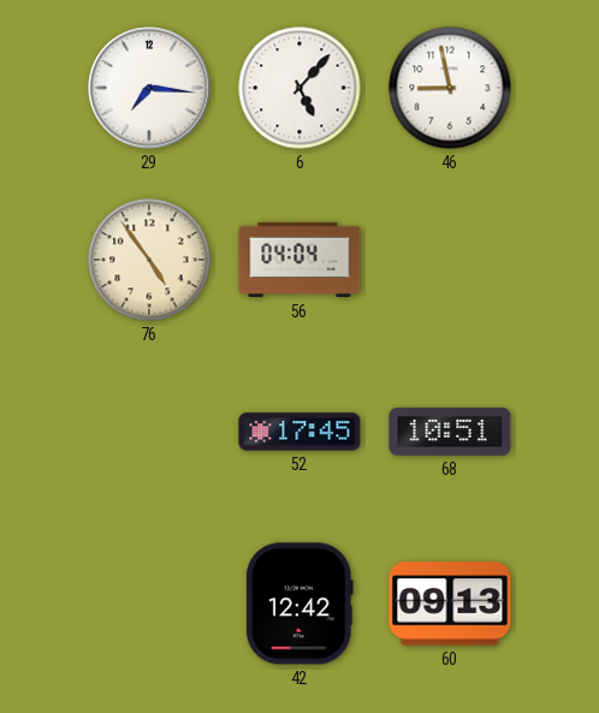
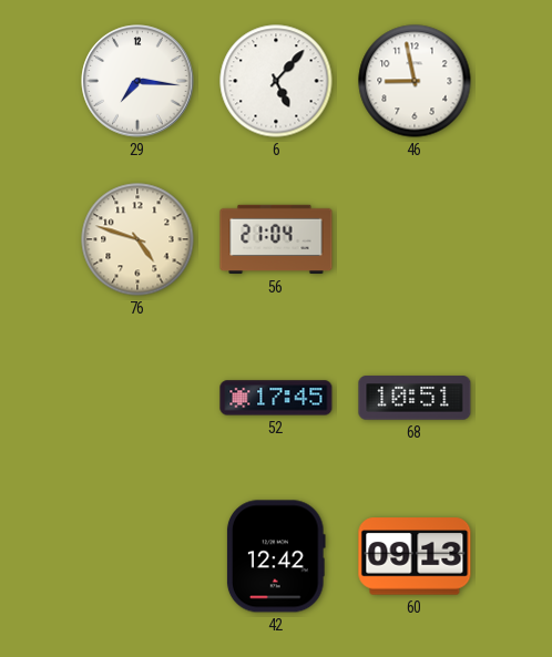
76: 4:54 -> 4:48 (137, 239)
56: 04:04 -> 21:04 (276, 239)
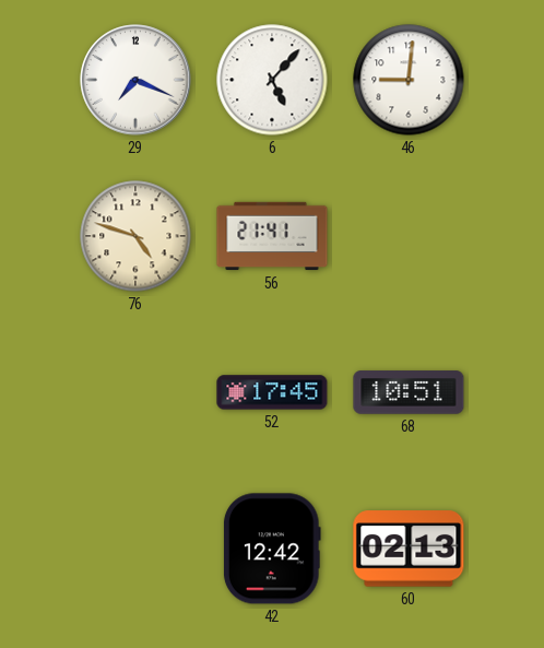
29: 7:16 -> 7:19 (135, 80)
46: 8:58 -> 9:01 (409, 80)
56: 21:04 -> 21:41 (272, 236)
60: 09:13 -> 02:13 (409, 549)
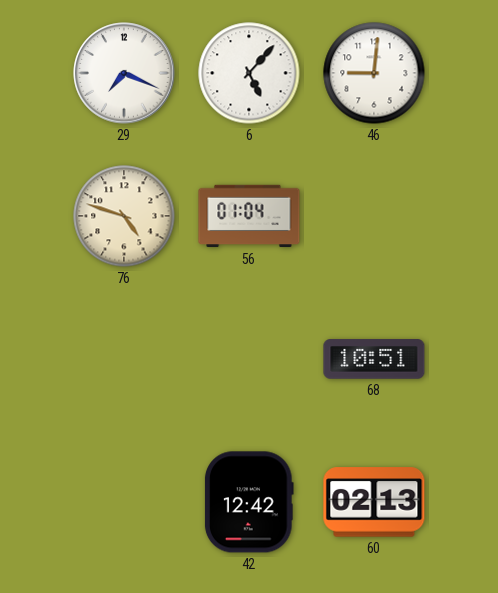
56: 21:41 -> 01:04 (249, 216)
52: 17:45 -> none (272, 392)
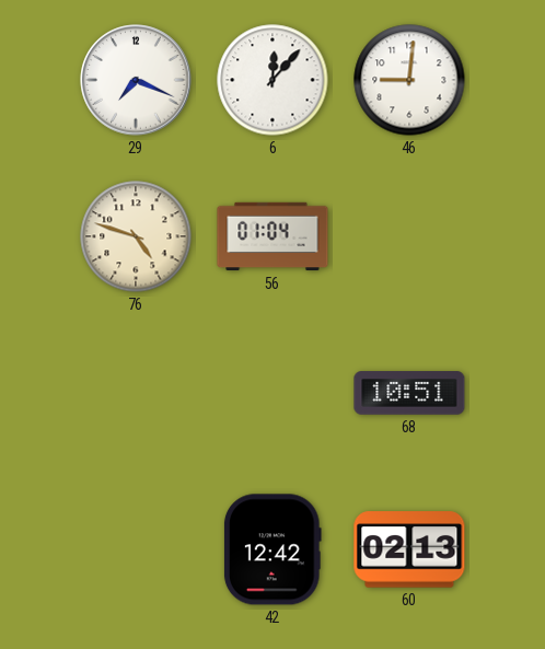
6: 5:07 -> 12:07 (272, 80)
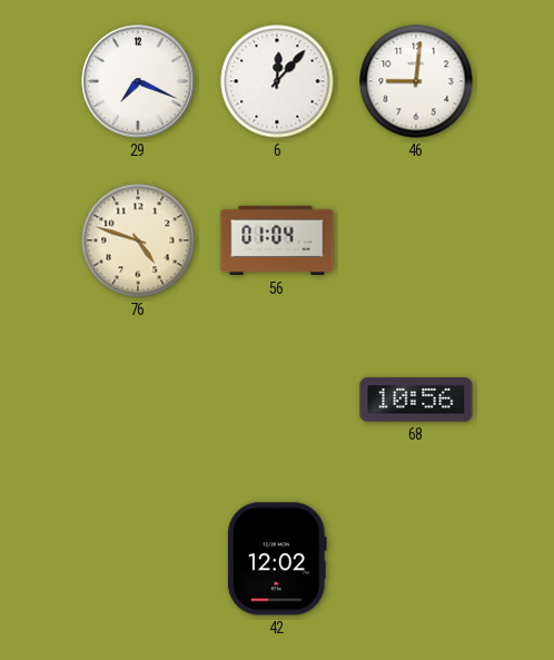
68: 10:51 -> 10:56 (416, 400)
42: 12:42 -> 12:02 (277, 559)
60: 02:13 -> none (409, 549)
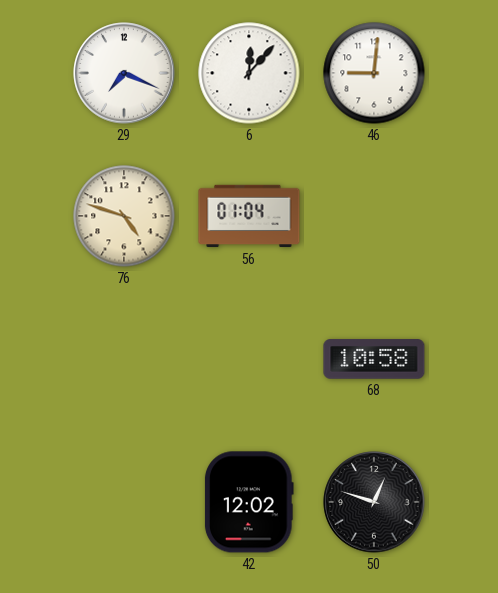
68: 10:56 -> 10:58 (374, 359)
50: none -> 12:48 (374, 502)
